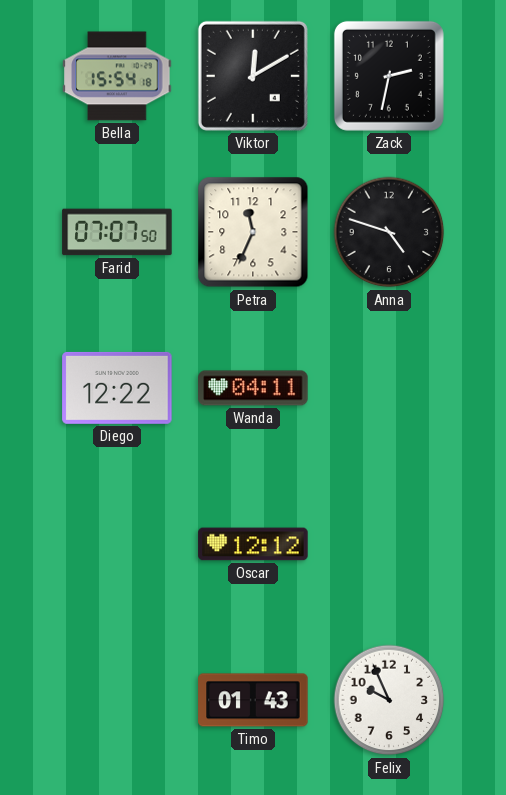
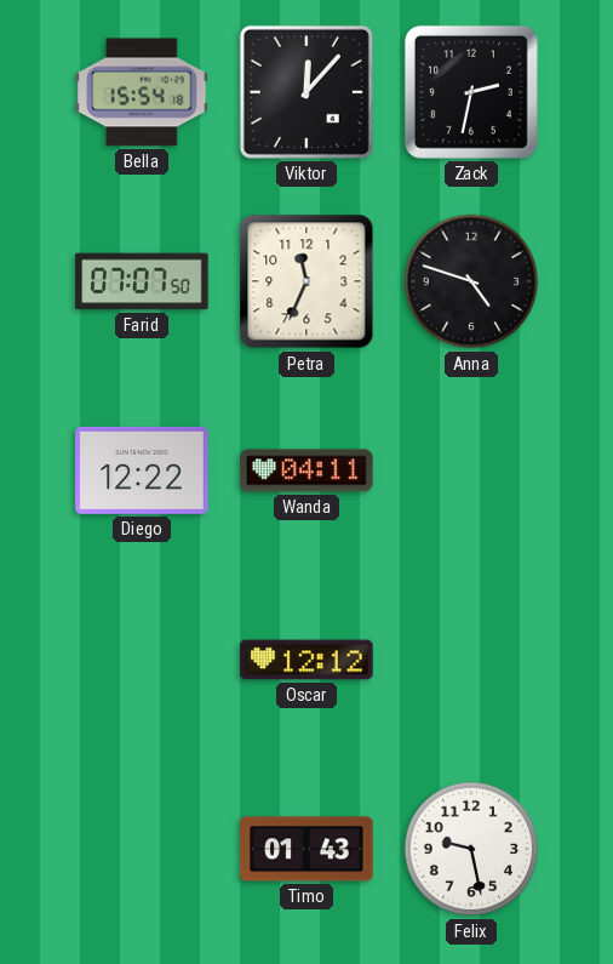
Viktor: 12:10 -> 12:07 (306, 92)
Felix: 9:56 -> 9:28 (471, 849)
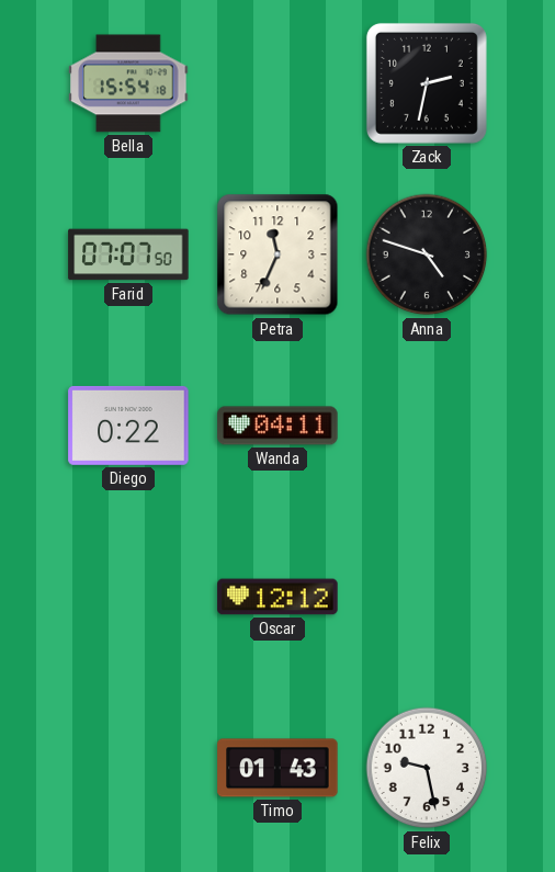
Viktor: 12:07 -> none (306, 92)
Diego: 12:22 -> 0:22 (128, 426)
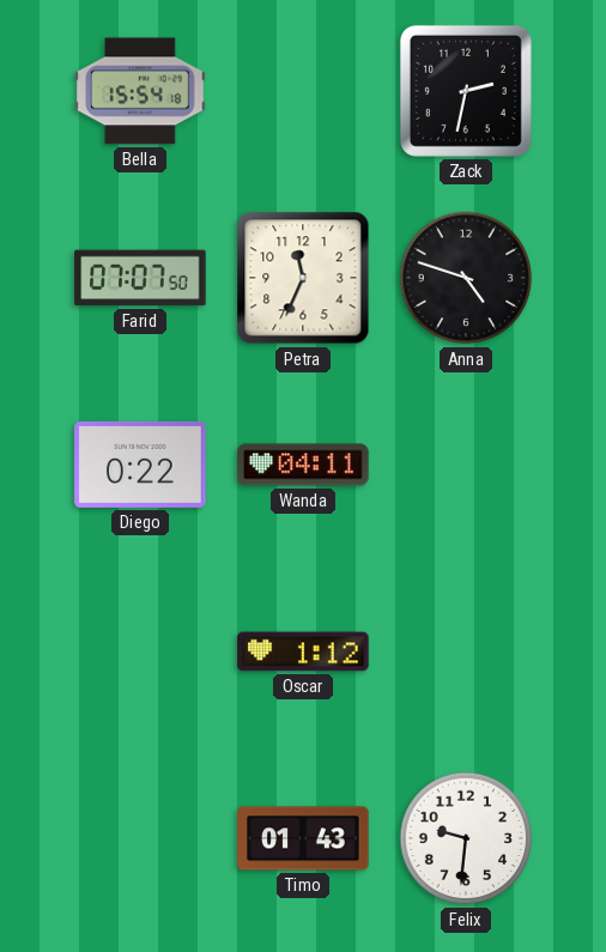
Oscar: 12:12 -> 1:12 (303, 651)
Felix: 9:28 -> 9:31 (466, 838)
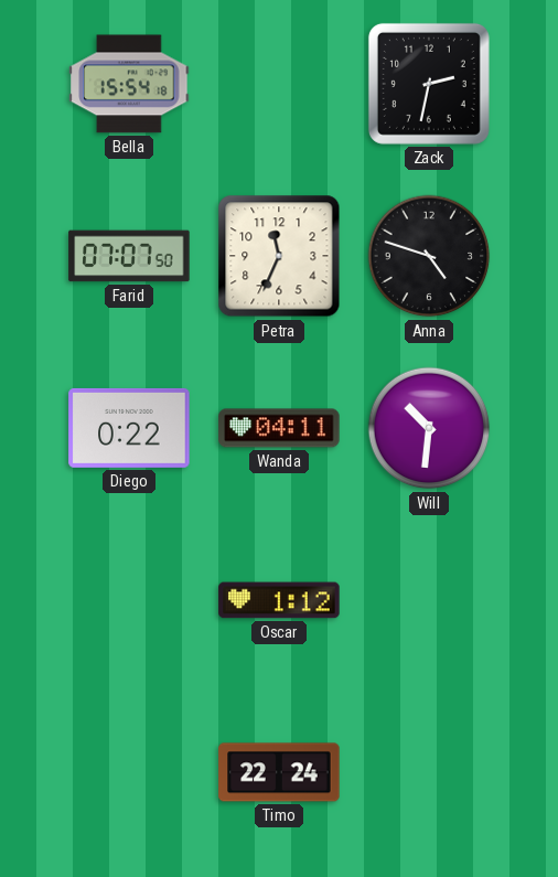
Will: none -> 10:31 (429, 428)
Timo: 01:43 -> 22:24 (279, 772)
Felix: 9:31 -> none (466, 838)
